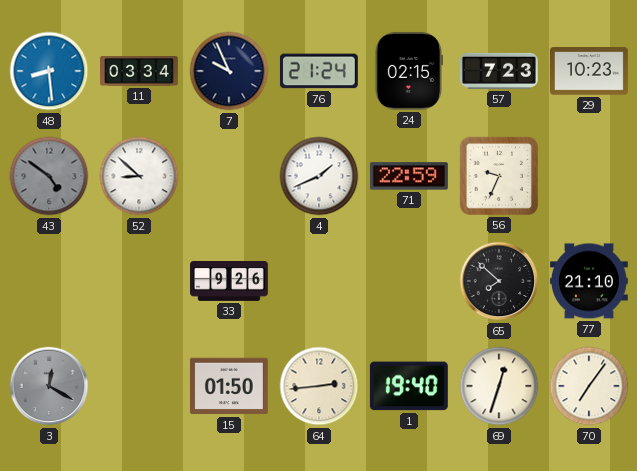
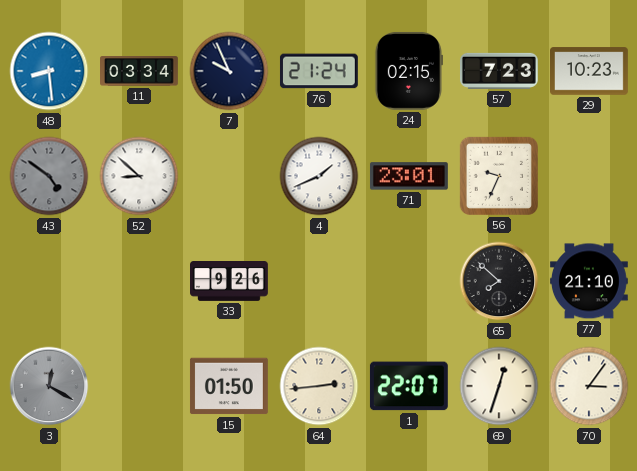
71: 22:59 -> 23:01 (409, 176)
1: 19:40 -> 22:07 (409, 386)
70: 7:06 -> 3:06 (589, 386)
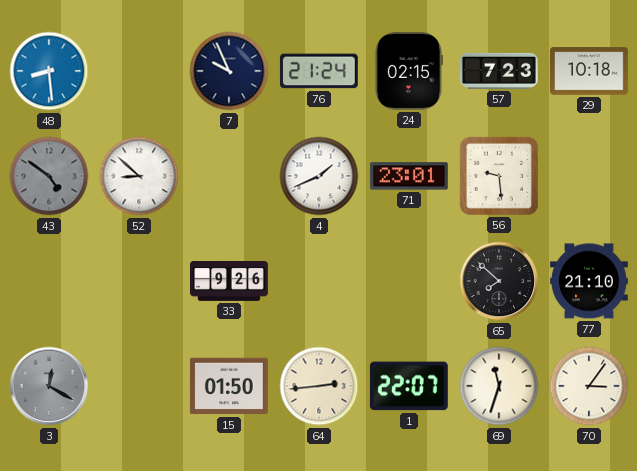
11: 03:34 -> none (140, 71)
29: 10:23 -> 10:18 (590, 71)
56: 9:34 -> 9:29 (499, 176)
69: 12:33 -> 11:33 (499, 386)
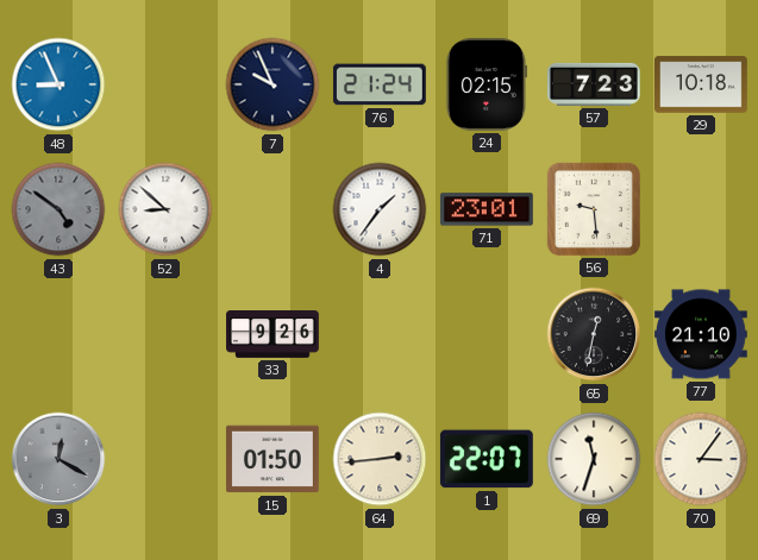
48: 8:29 -> 8:56 (58, 84)
4: 1:41 -> 1:36 (380, 209)
65: 7:52 -> 12:32 (594, 334)
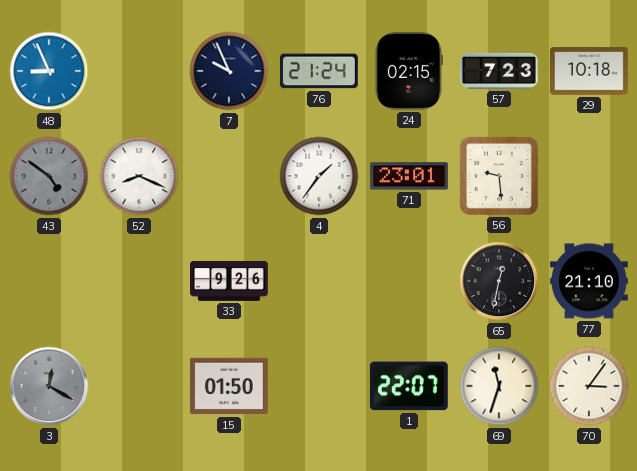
52: 8:52 -> 8:19 (139, 176)
64: 2:44 -> none (380, 459)
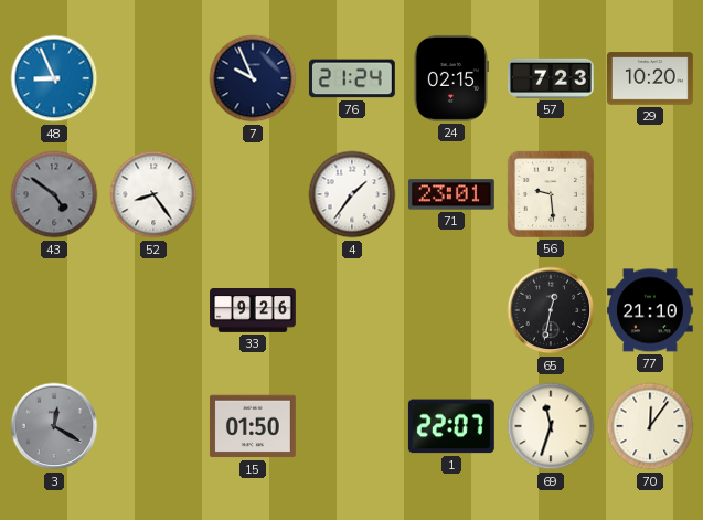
29: 10:18 -> 10:20 (651, 78)
52: 8:19 -> 8:24 (153, 194)
70: 3:06 -> 12:06 (650, 426)
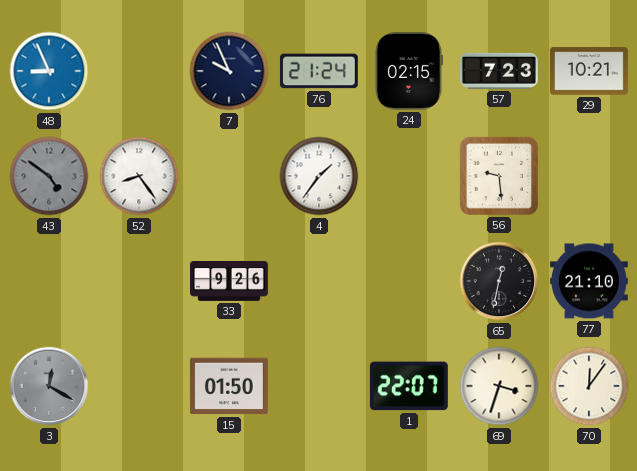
29: 10:20 -> 10:21 (590, 71)
71: 23:01 -> none (451, 194)
69: 11:33 -> 3:33 (499, 386)
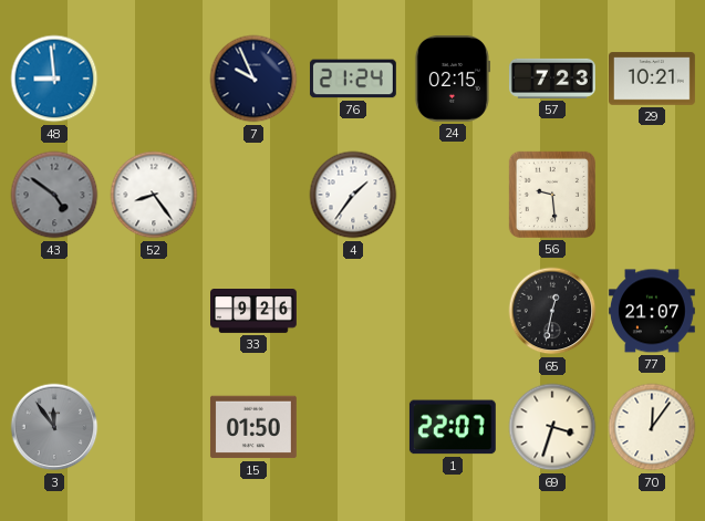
48: 8:56 -> 8:59 (54, 79)
77: 21:10 -> 21:07 (652, 311)
3: 12:20 -> 11:54 (54, 427)
